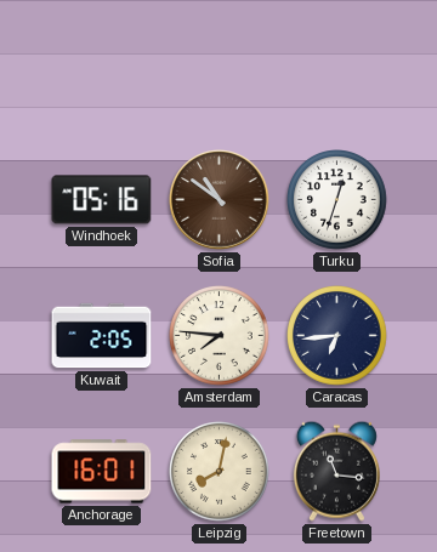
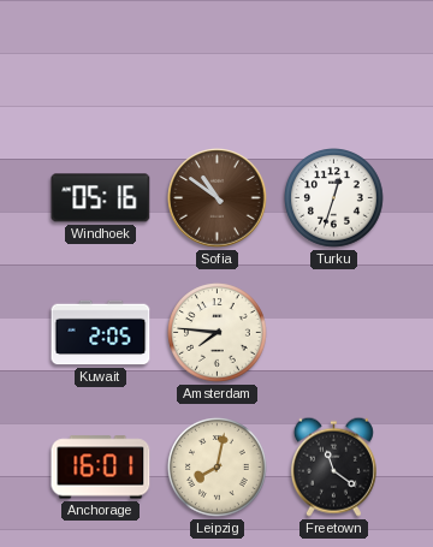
Caracas: 6:44 -> none (337, 336)
Freetown: 11:16 -> 11:21 (333, 466)
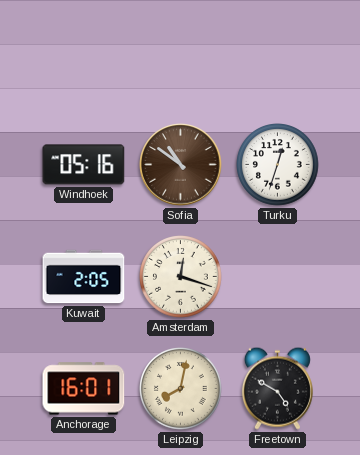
Amsterdam: 7:46 -> 12:18 (181, 277)
Freetown: 11:21 -> 4:50 (277, 388)
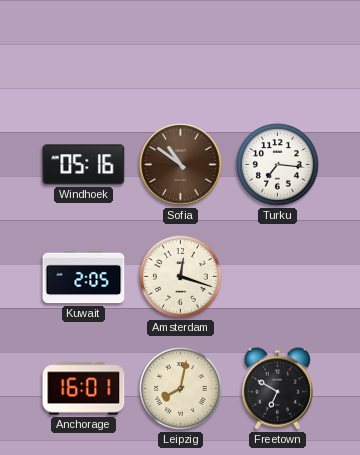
Turku: 12:33 -> 7:16 (278, 165)
Freetown: 4:50 -> 6:50 (277, 388)
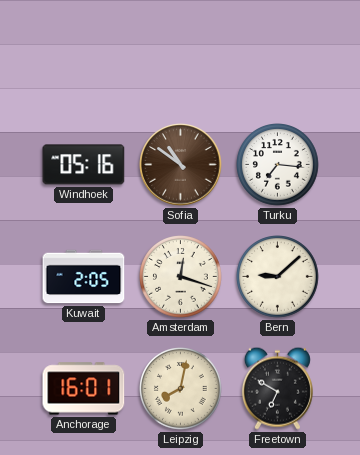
Bern: none -> 9:08 (278, 277)
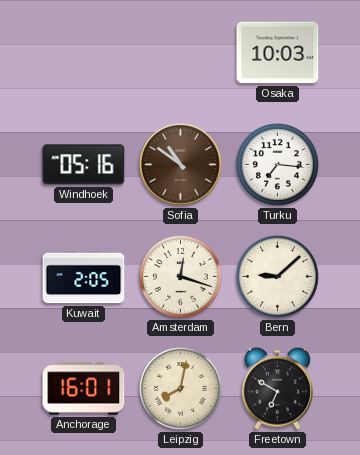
Osaka: none -> 10:03 (278, 53)
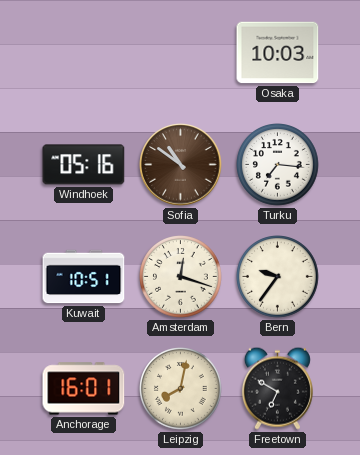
Kuwait: 2:05 -> 10:51 (84, 277)
Bern: 9:08 -> 9:36 (278, 277)
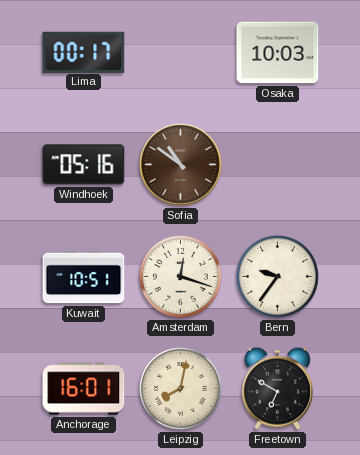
Lima: none -> 00:17 (84, 52)
Turku: 7:16 -> none (278, 165)
